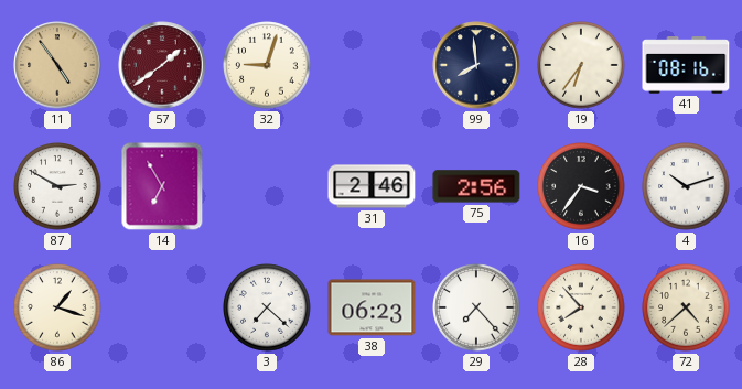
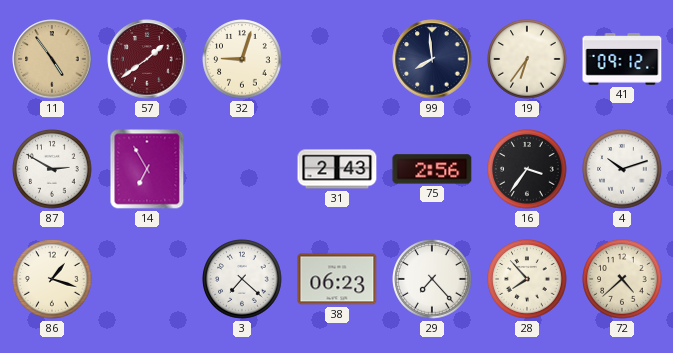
41: 08:16 -> 09:12 (622, 59)
31: 2:46 -> 2:43 (337, 169)
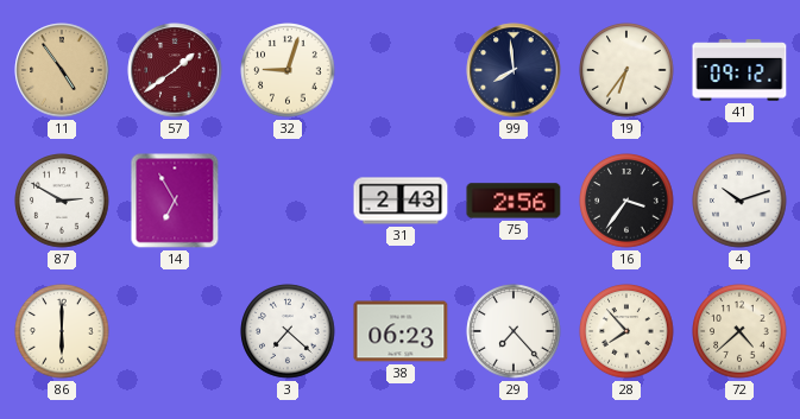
86: 1:18 -> 6:00 (62, 331)
